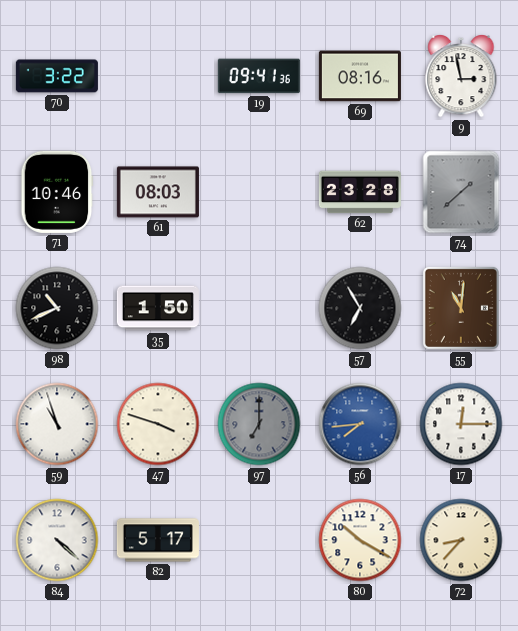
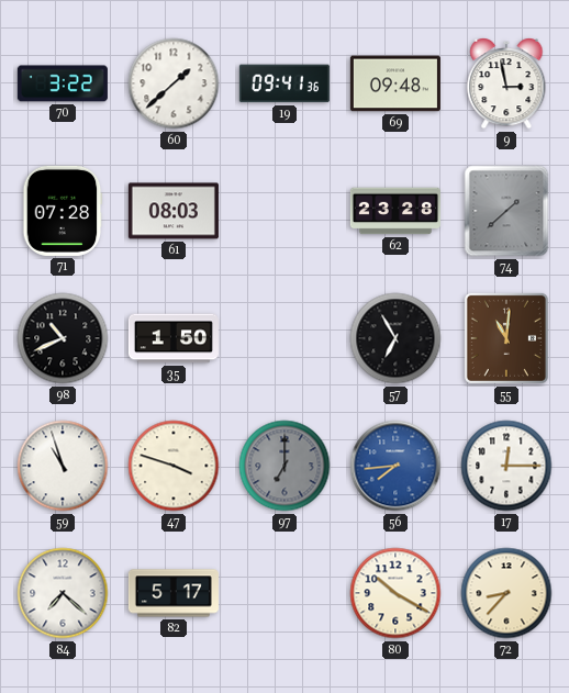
60: none -> 1:38 (174, 83)
69: 08:16 -> 09:48 (395, 83)
71: 10:46 -> 07:28 (63, 211)
84: 4:22 -> 7:22 (63, 593)
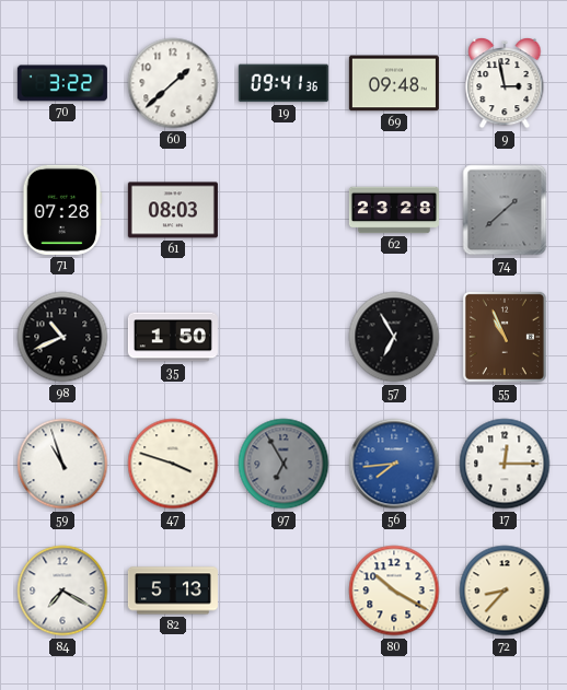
55: 11:01 -> 10:56 (505, 337)
97: 7:00 -> 6:55 (283, 464)
84: 7:22 -> 7:20 (62, 590)
82: 5:17 -> 5:13 (173, 590)
